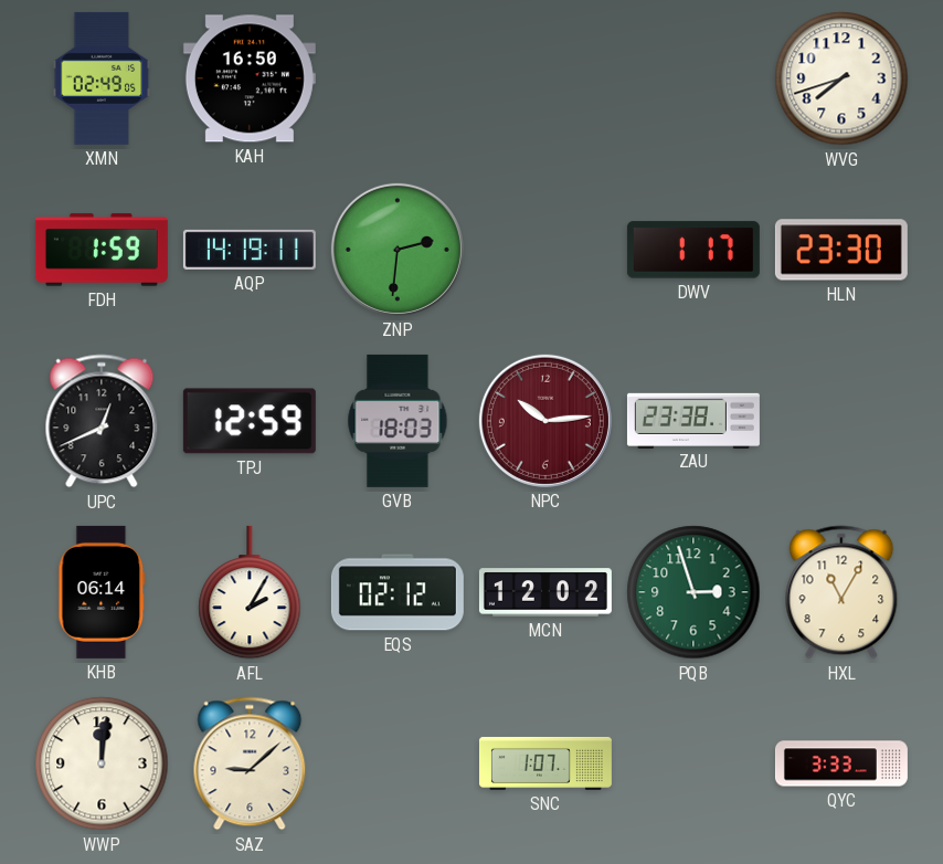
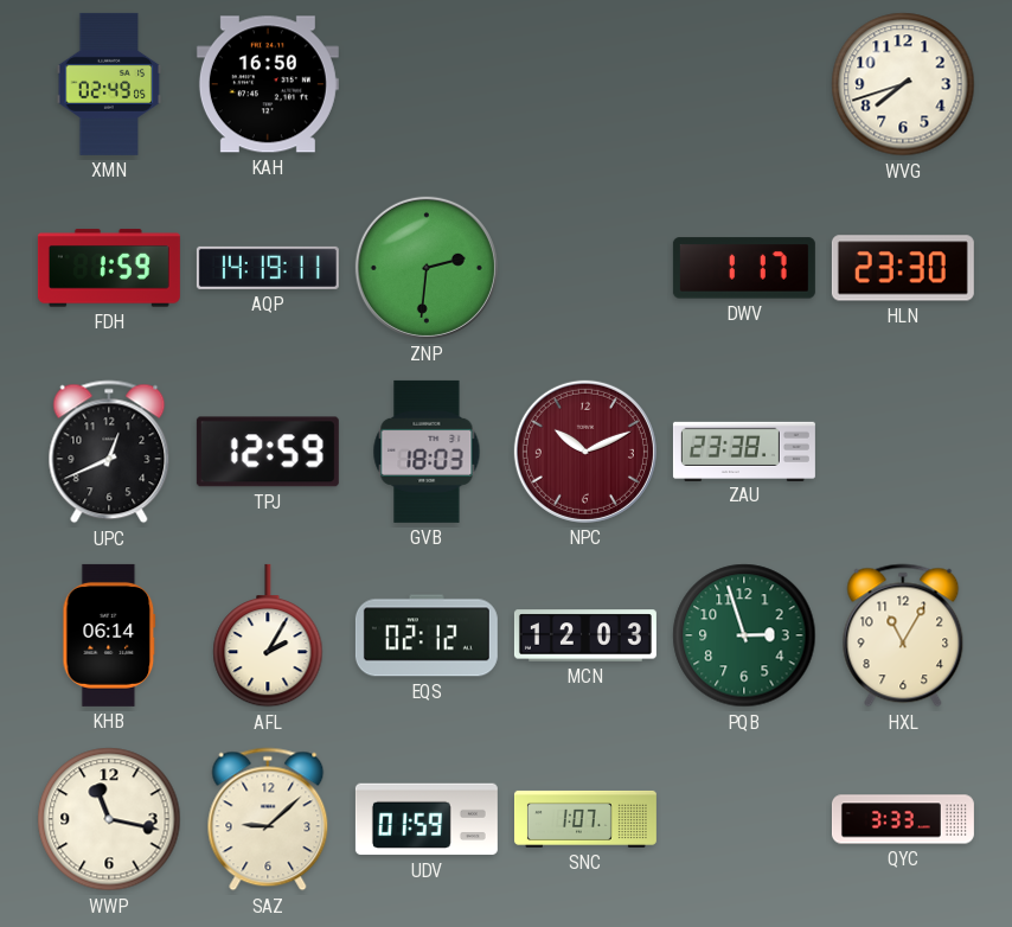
NPC: 10:14 -> 10:11 (585, 452)
MCN: 12:02 -> 12:03 (585, 635)
WWP: 12:01 -> 11:17 (109, 819)
UDV: none -> 01:59 (427, 819)
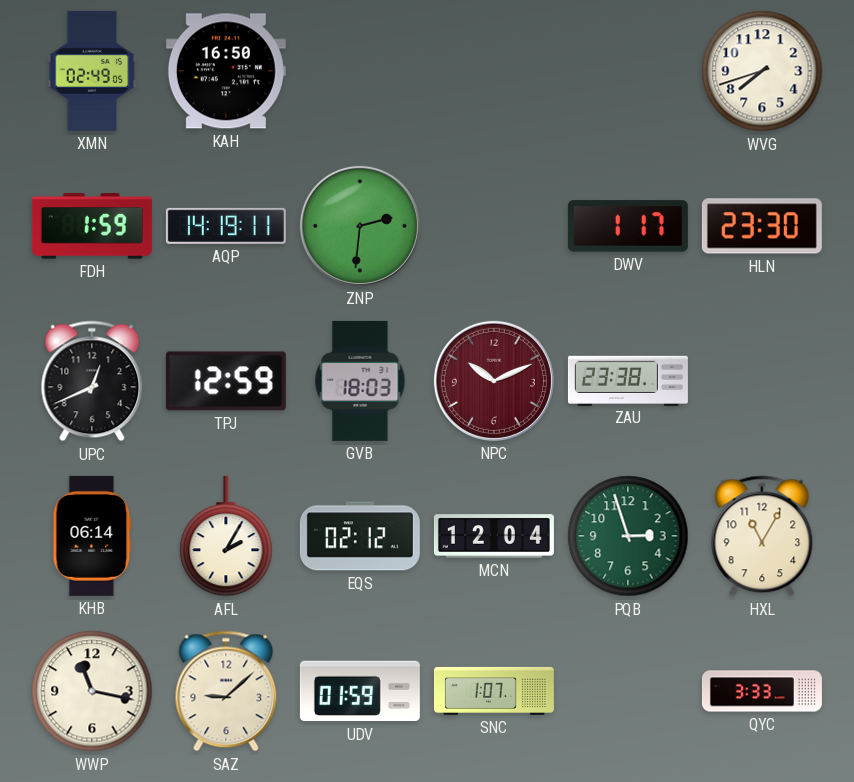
MCN: 12:03 -> 12:04 (494, 536)
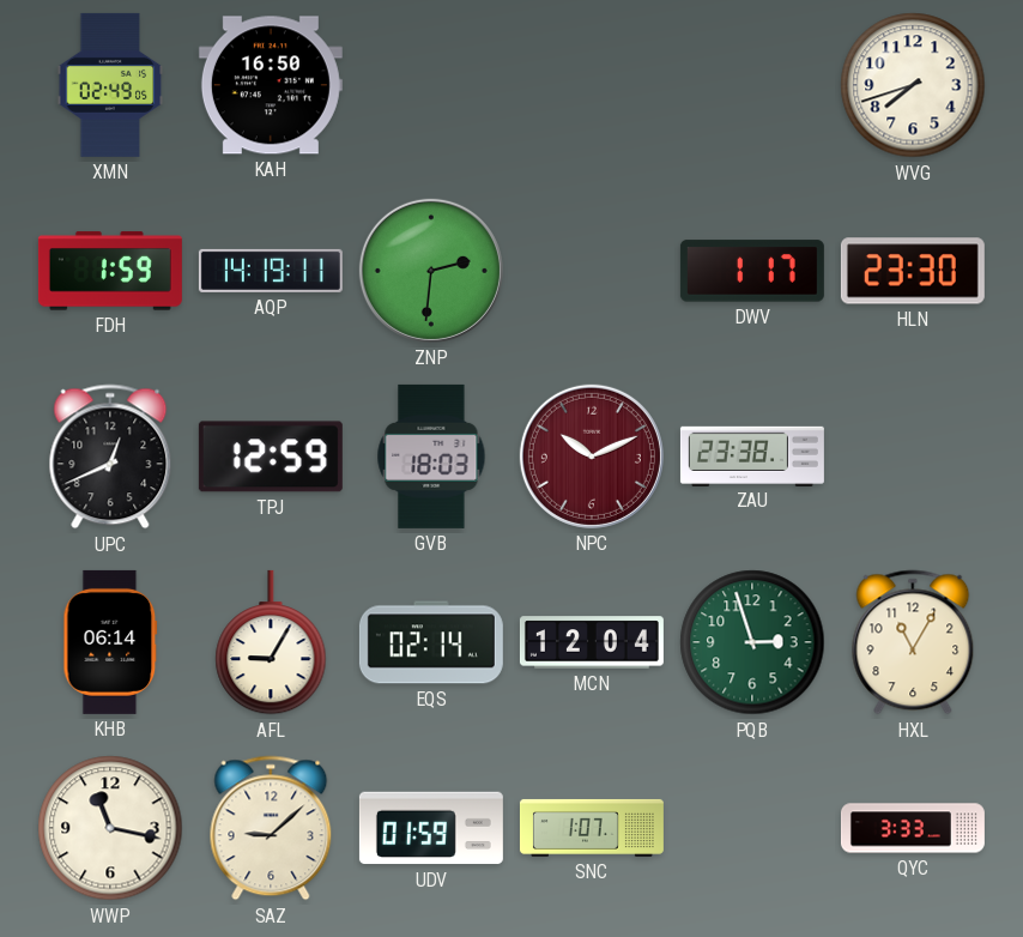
AFL: 2:05 -> 9:05 (271, 642)
EQS: 02:12 -> 02:14 (431, 642)
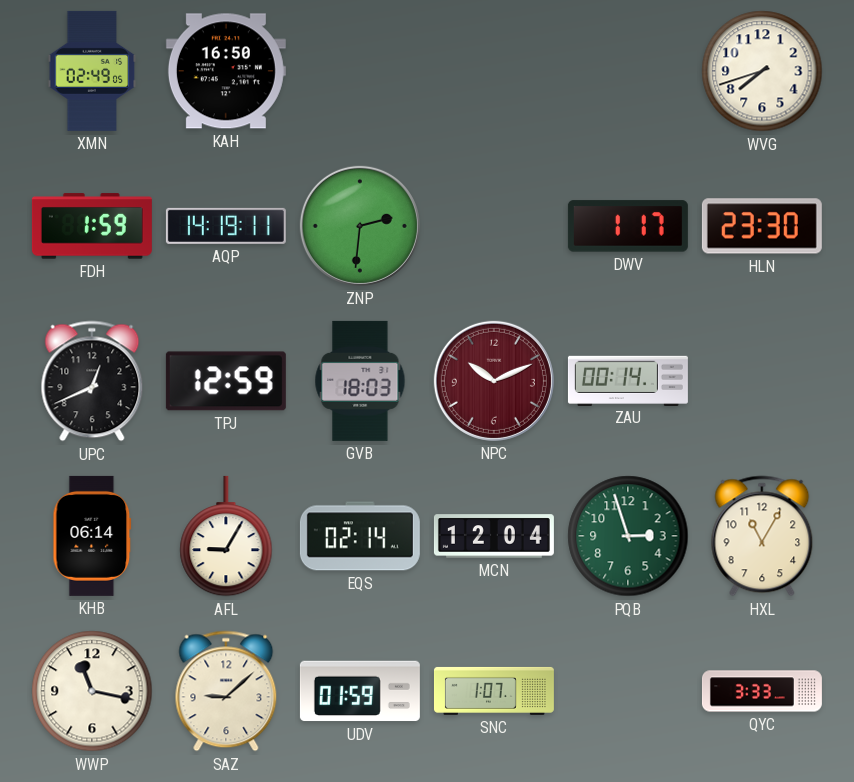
ZAU: 23:38 -> 00:14 (628, 380)
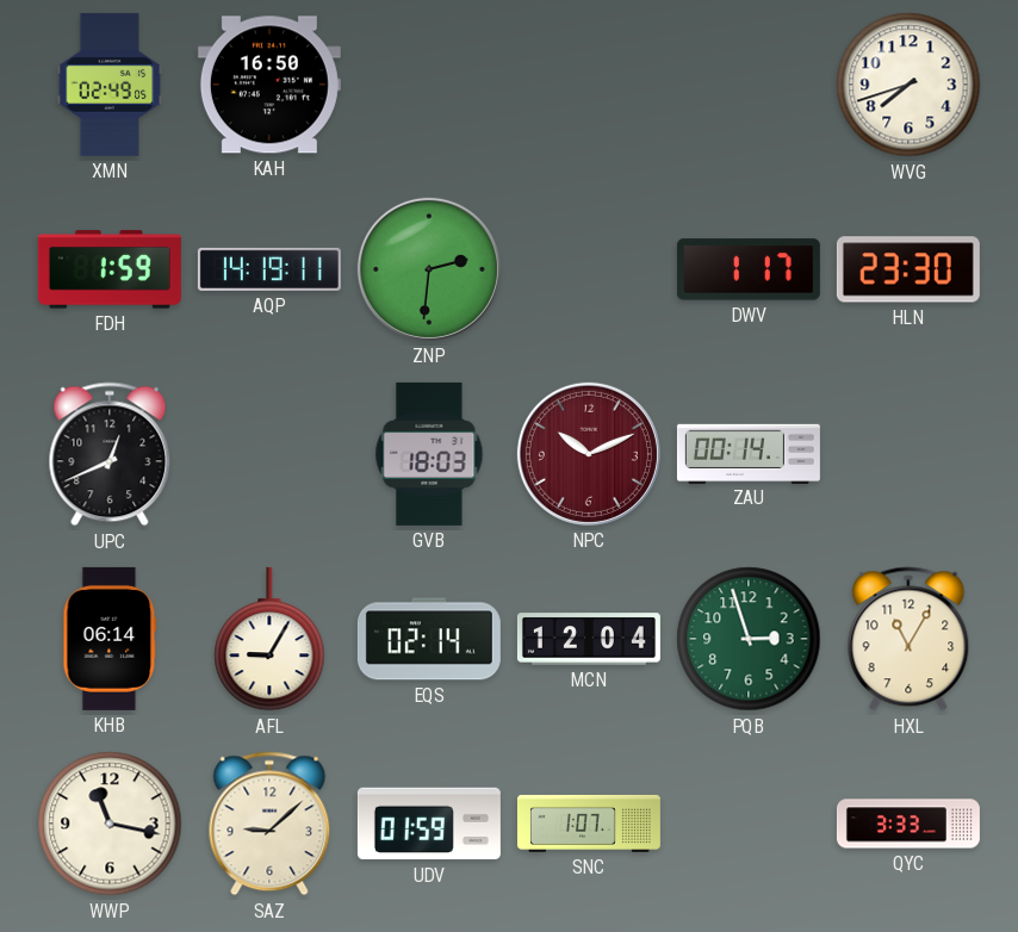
TPJ: 12:59 -> none (226, 381)
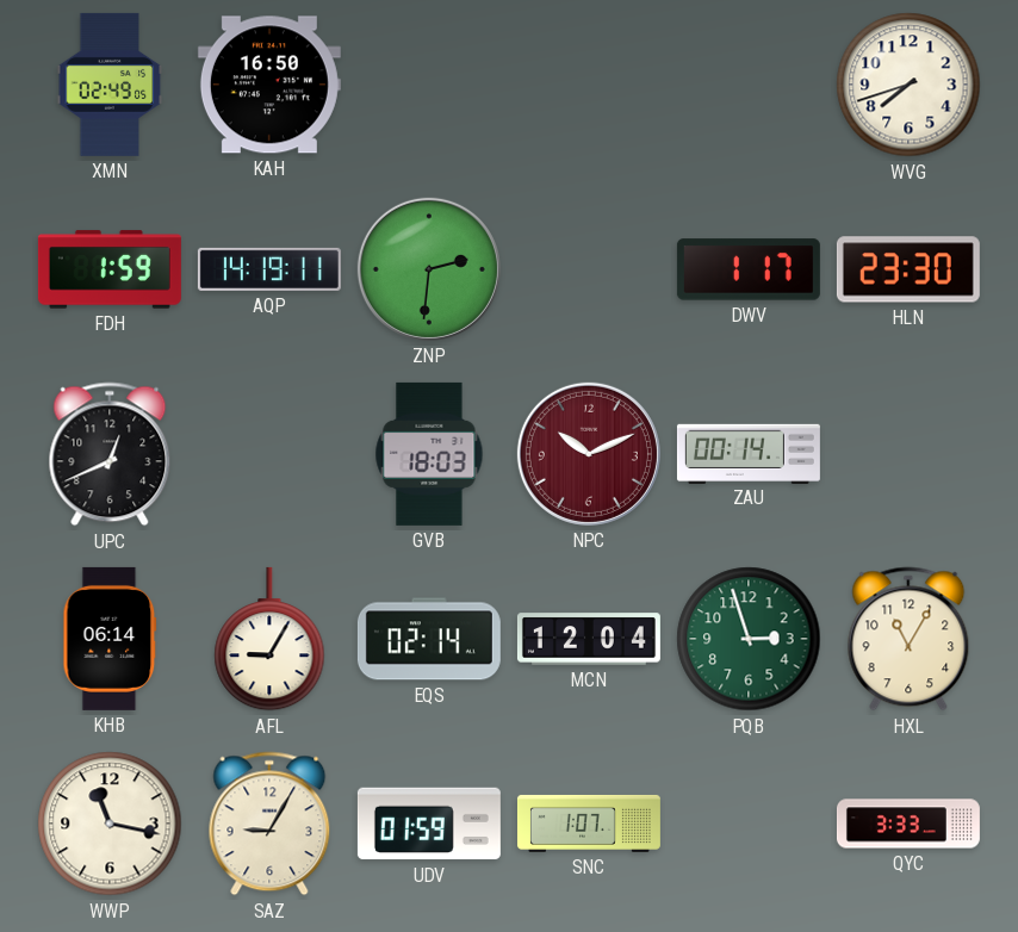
SAZ: 9:08 -> 9:05 (269, 824)
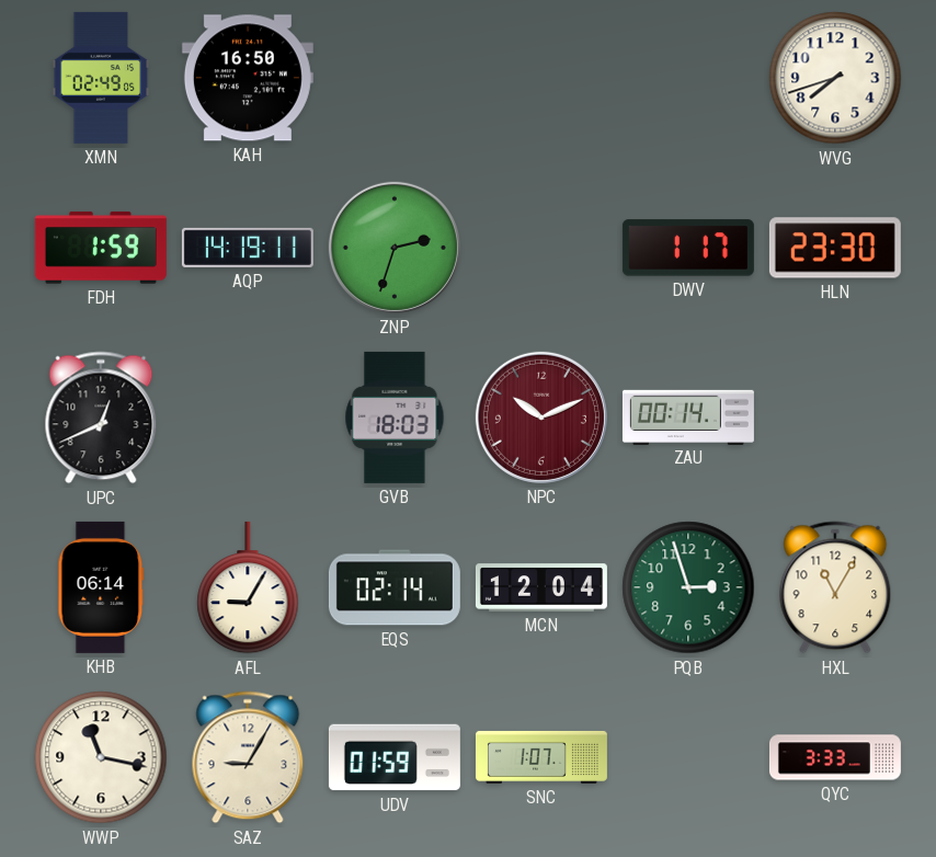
ZNP: 2:31 -> 2:33 (395, 248)
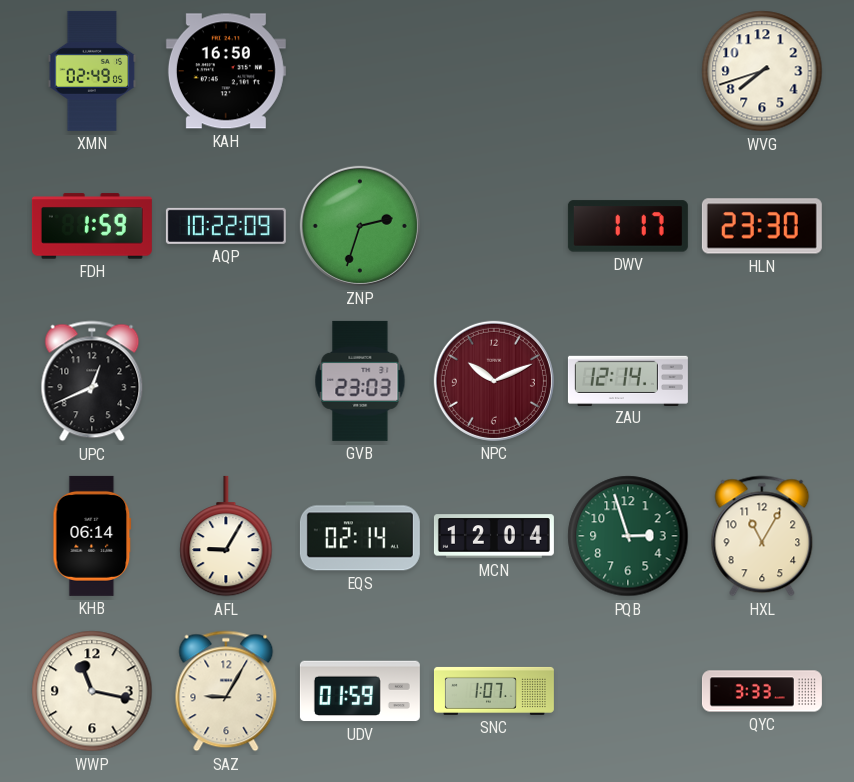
AQP: 14:19 -> 10:22 (226, 226)
GVB: 18:03 -> 23:03 (360, 381)
ZAU: 00:14 -> 12:14 (628, 380)
